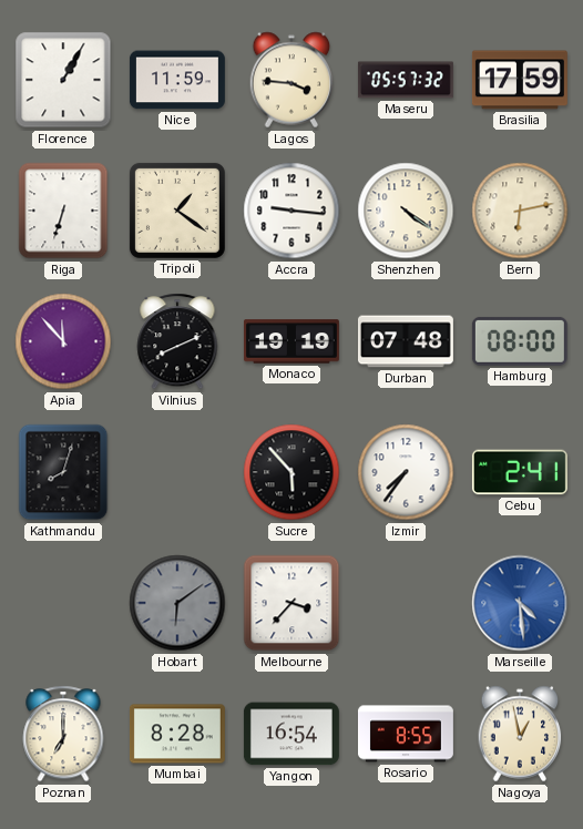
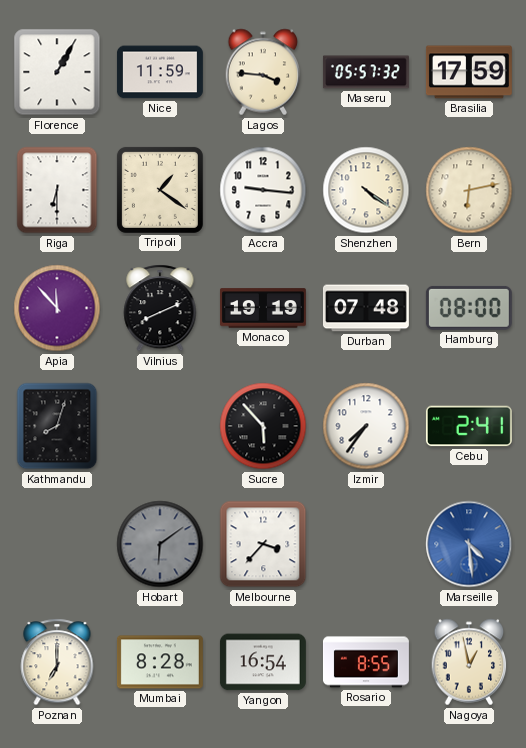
Riga: 6:33 -> 6:30 (57, 190)
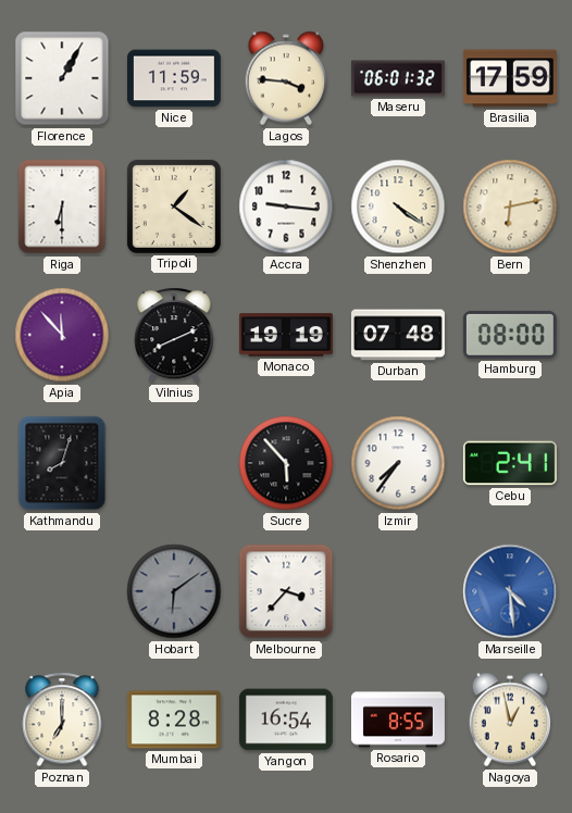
Maseru: 05:57 -> 06:01 (398, 78)
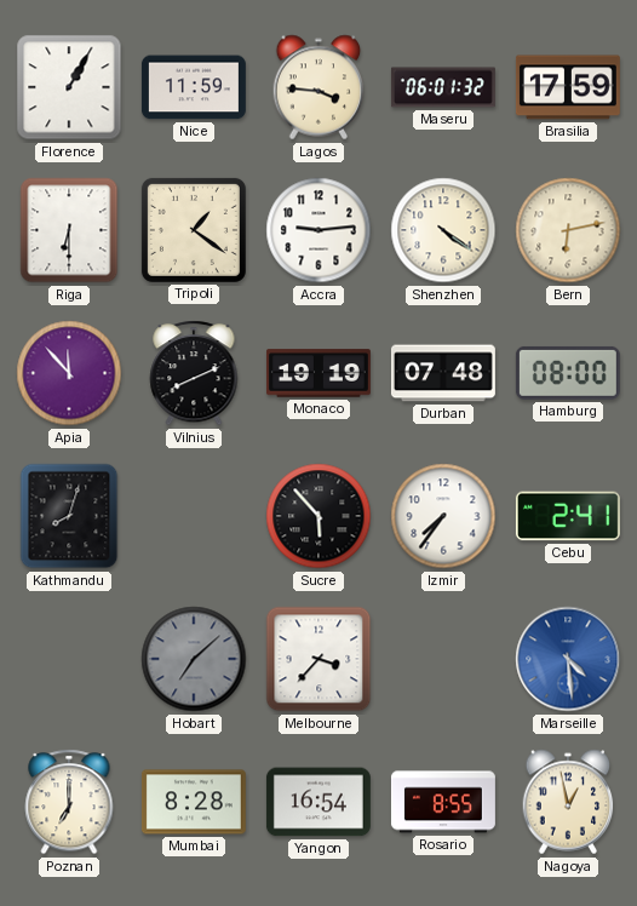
Accra: 9:16 -> 9:14 (318, 230)
Hobart: 6:09 -> 7:08 (194, 659)
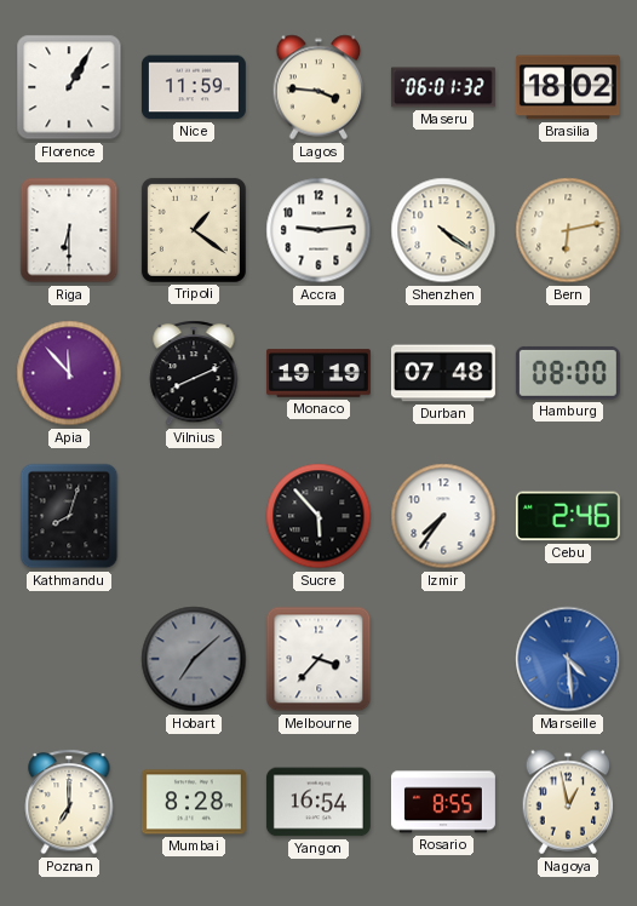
Brasilia: 17:59 -> 18:02 (568, 87)
Cebu: 2:41 -> 2:46 (568, 516)
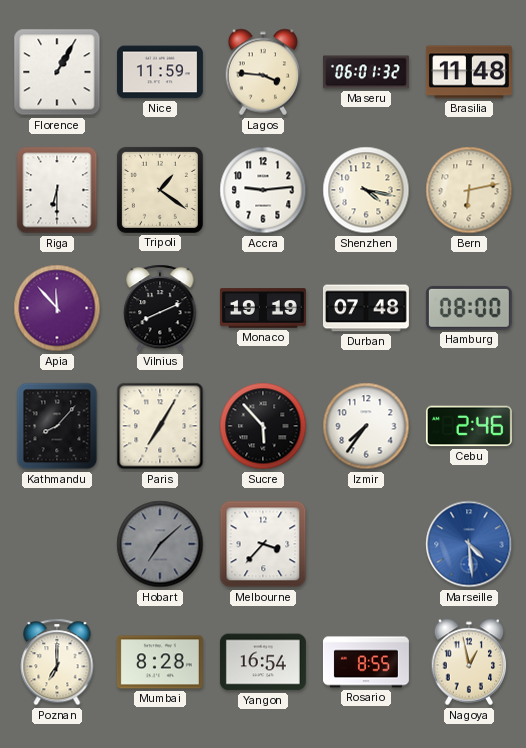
Brasilia: 18:02 -> 11:48 (469, 72)
Shenzhen: 4:21 -> 4:17 (366, 190)
Kathmandu: 8:03 -> 8:07 (57, 426)
Paris: none -> 7:05 (160, 426)
